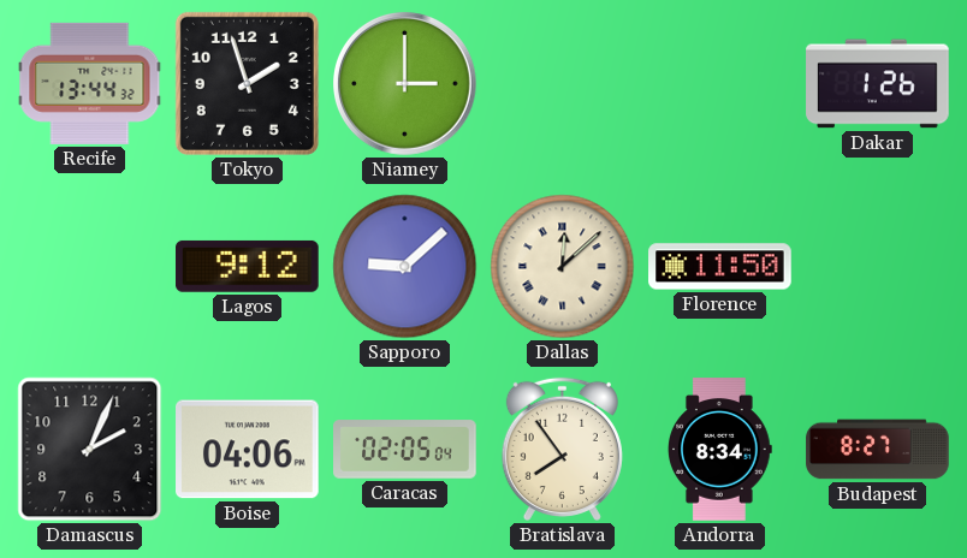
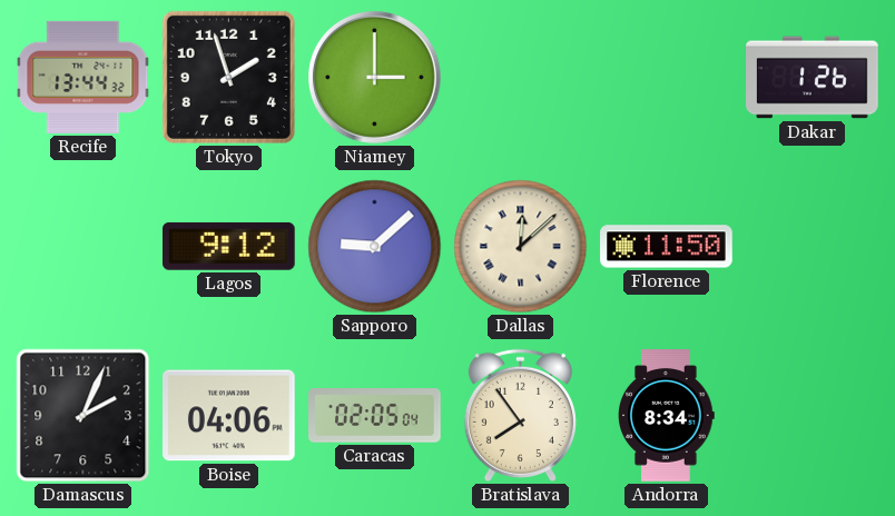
Budapest: 8:27 -> none (878, 450)
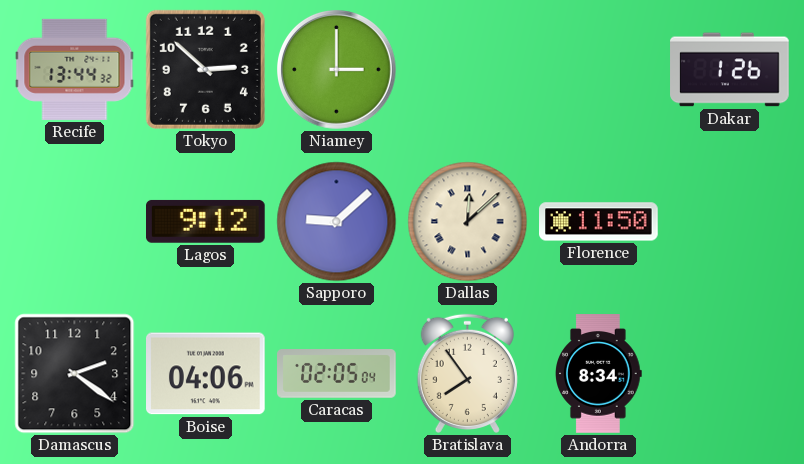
Tokyo: 1:57 -> 2:52 (205, 69)
Damascus: 2:04 -> 2:21 (75, 374)
